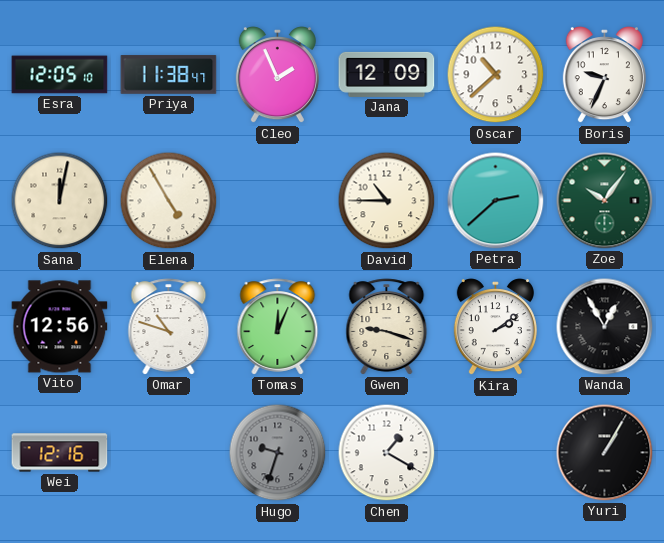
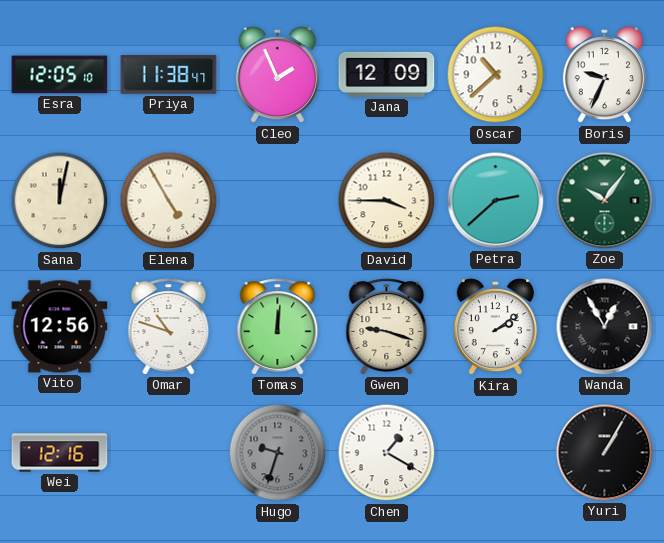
David: 10:45 -> 3:45 (387, 201)
Tomas: 12:04 -> 12:01 (278, 327)
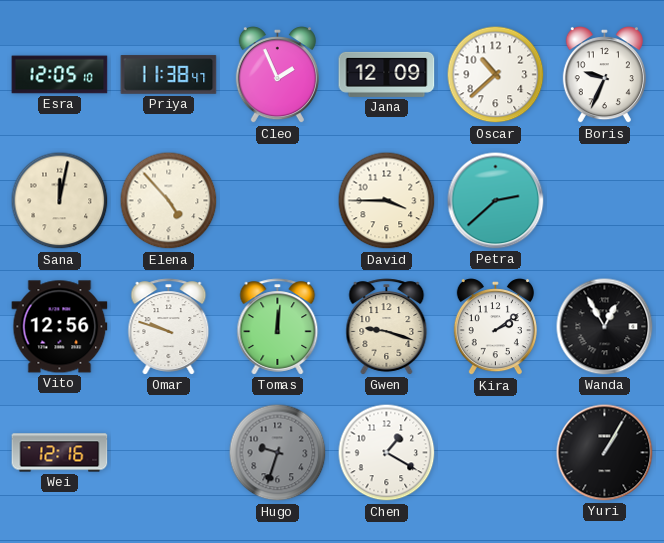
Elena: 4:55 -> 4:53 (169, 201)
Zoe: 10:06 -> none (605, 201)
Omar: 10:48 -> 9:48 (169, 327)
